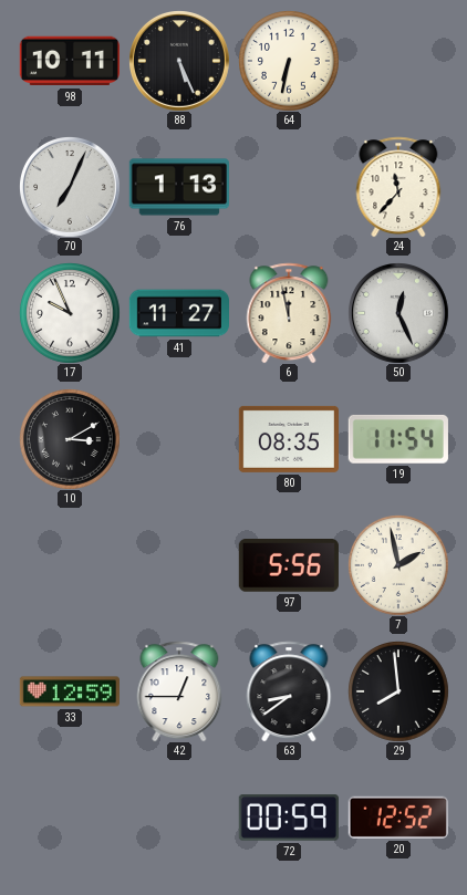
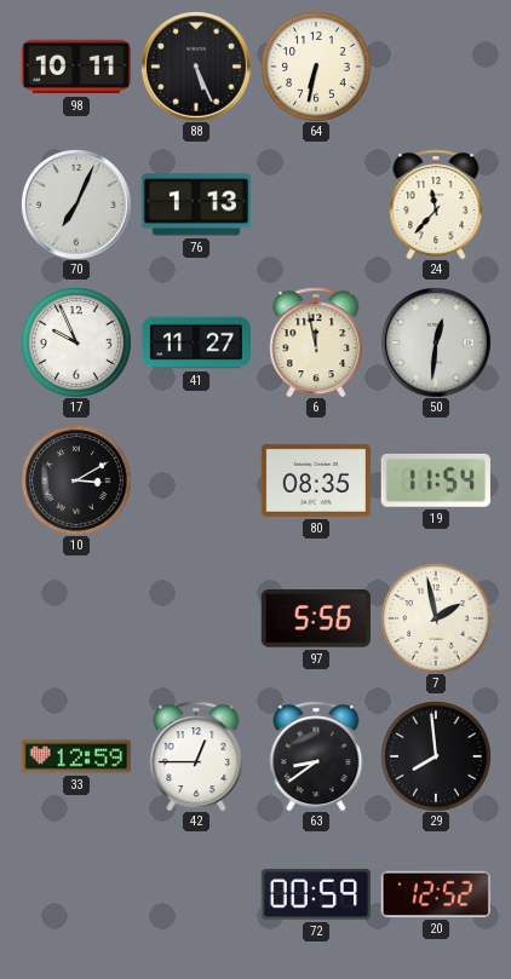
50: 12:26 -> 12:31 (436, 342)
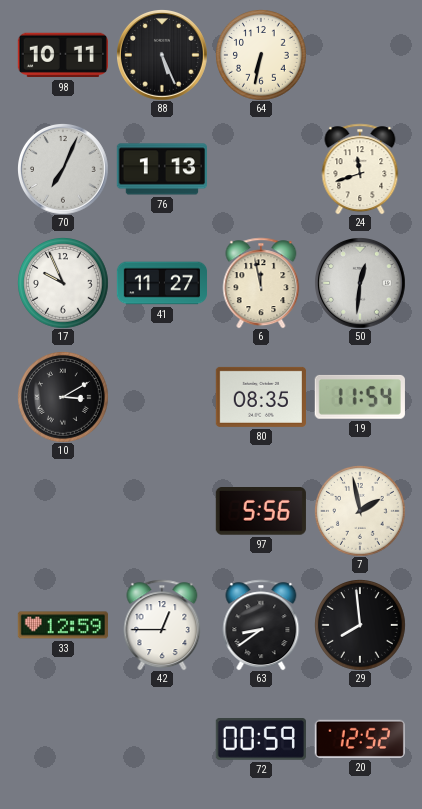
24: 11:37 -> 11:42 (360, 169)
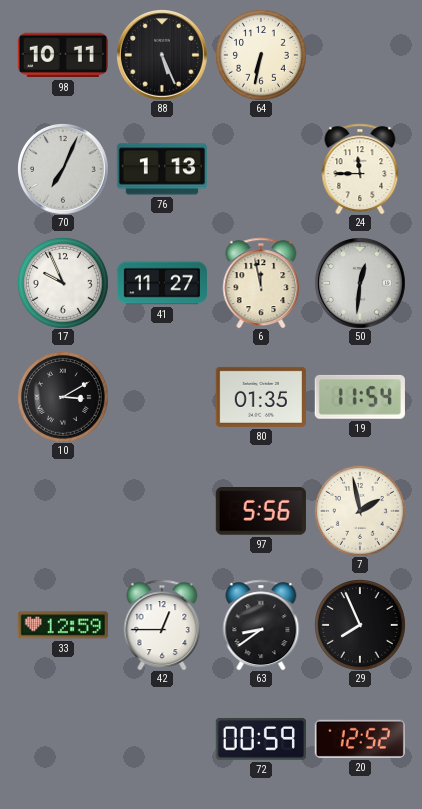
24: 11:42 -> 11:45 (360, 169)
80: 08:35 -> 01:35 (261, 397)
29: 7:59 -> 7:56 (360, 625)
